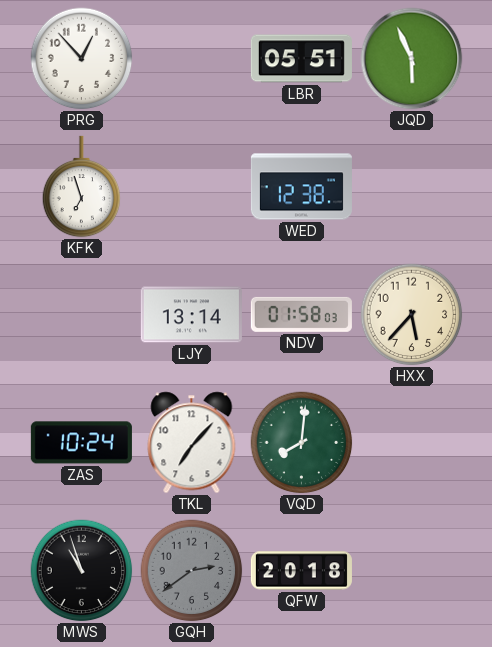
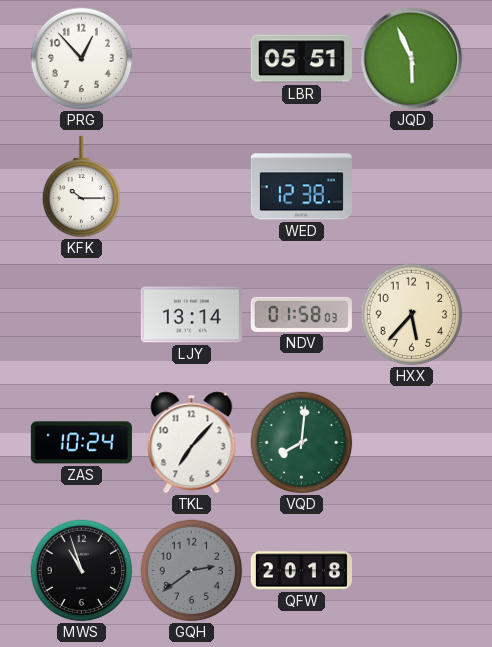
KFK: 6:57 -> 10:15 (82, 187)
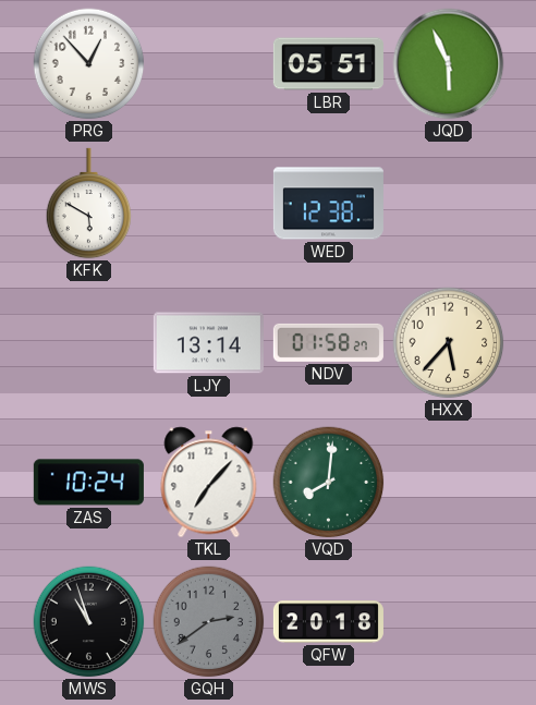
KFK: 10:15 -> 5:50 (89, 204)
NDV: 01:58:03 -> 01:58:27 (328, 342)
